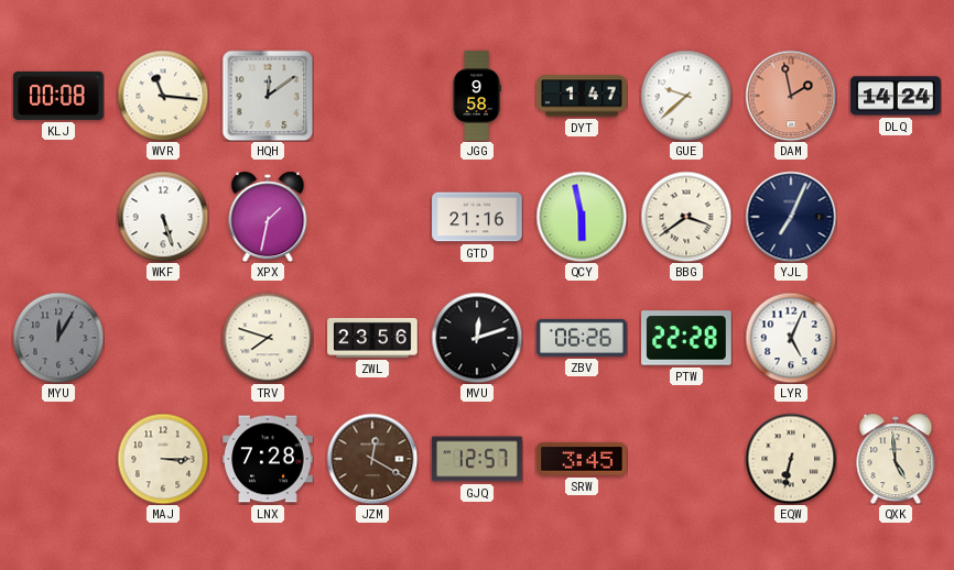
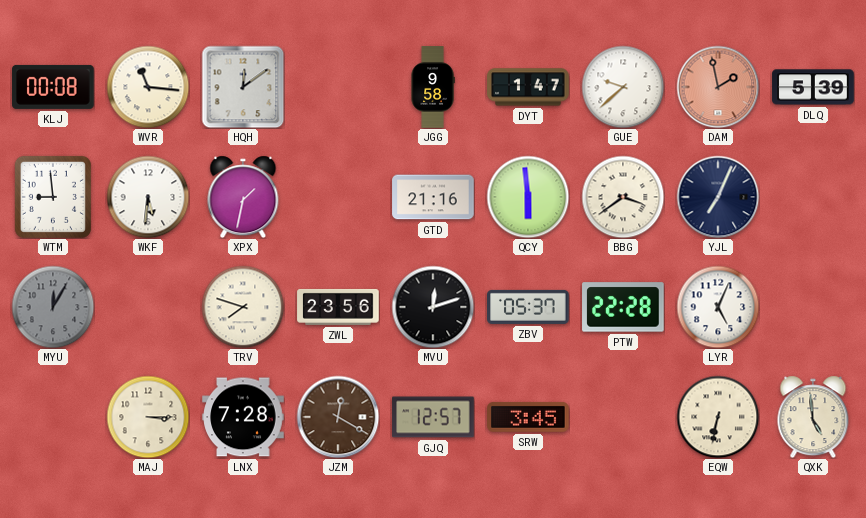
DLQ: 14:24 -> 5:39 (813, 87)
WTM: none -> 8:59 (53, 197)
WKF: 5:27 -> 5:31 (148, 197)
QCY: 5:58 -> 5:59 (528, 197)
ZBV: 06:26 -> 05:37 (528, 307)
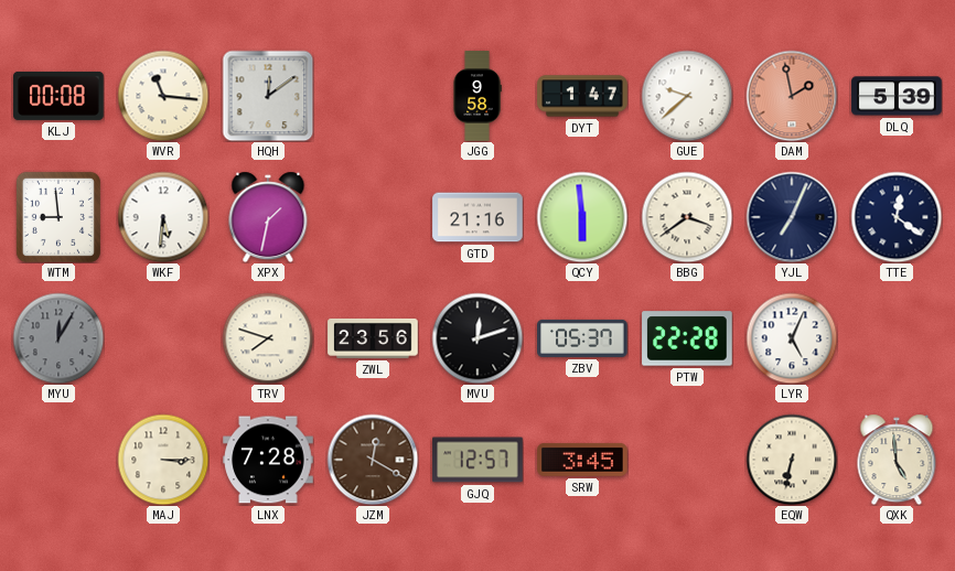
TTE: none -> 12:21 (897, 217)
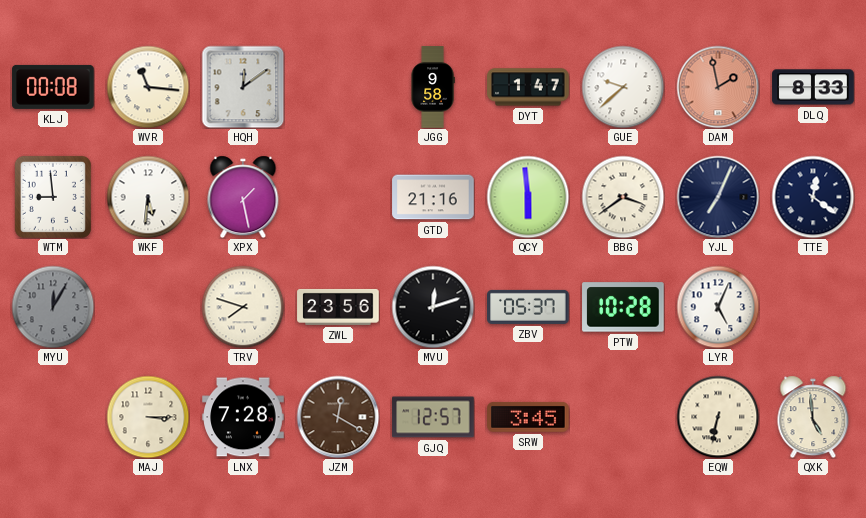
DLQ: 5:39 -> 8:33 (813, 87)
XPX: 1:32 -> 1:28 (243, 197)
PTW: 22:28 -> 10:28 (623, 307)
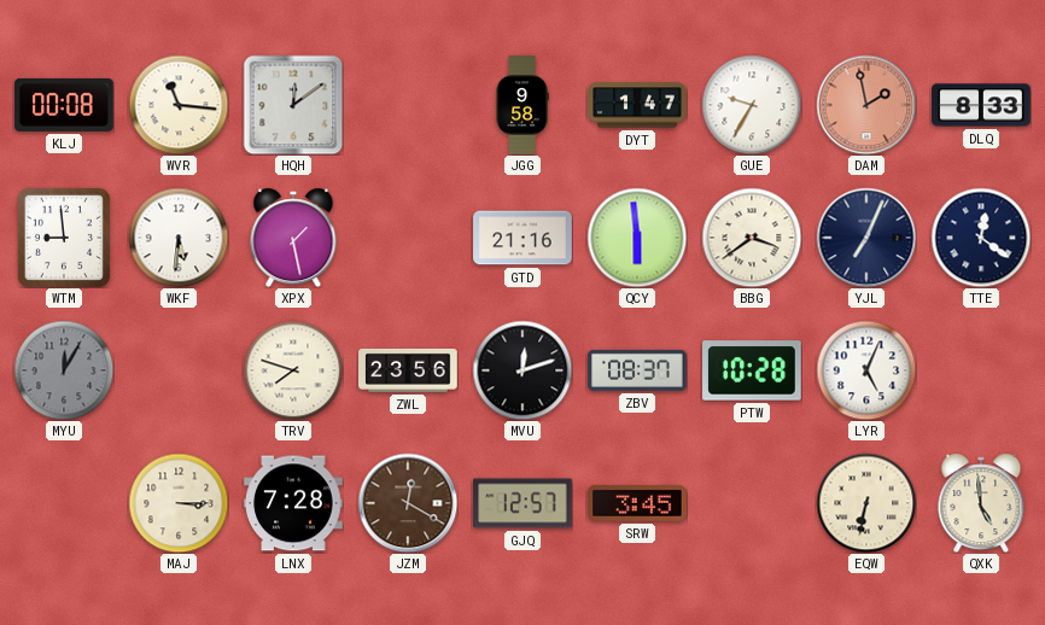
GUE: 9:38 -> 9:35 (752, 105)
ZBV: 05:37 -> 08:37 (637, 370)
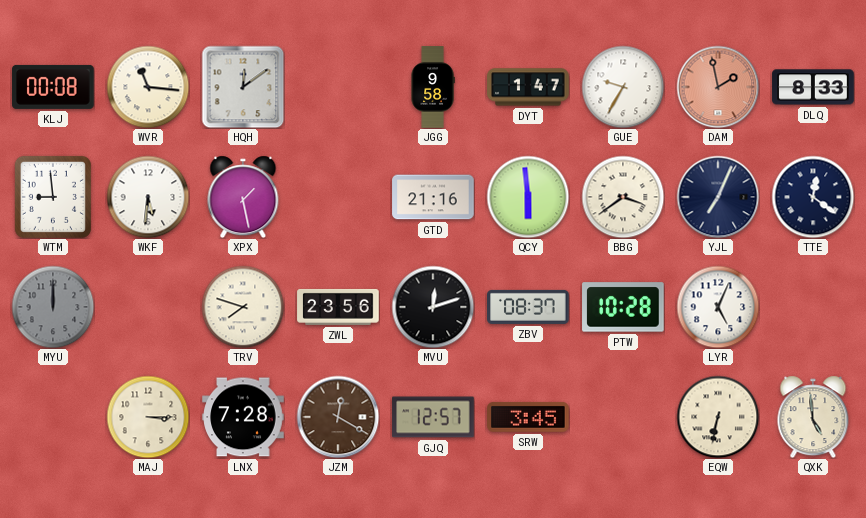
MYU: 12:05 -> 12:00 (53, 307)
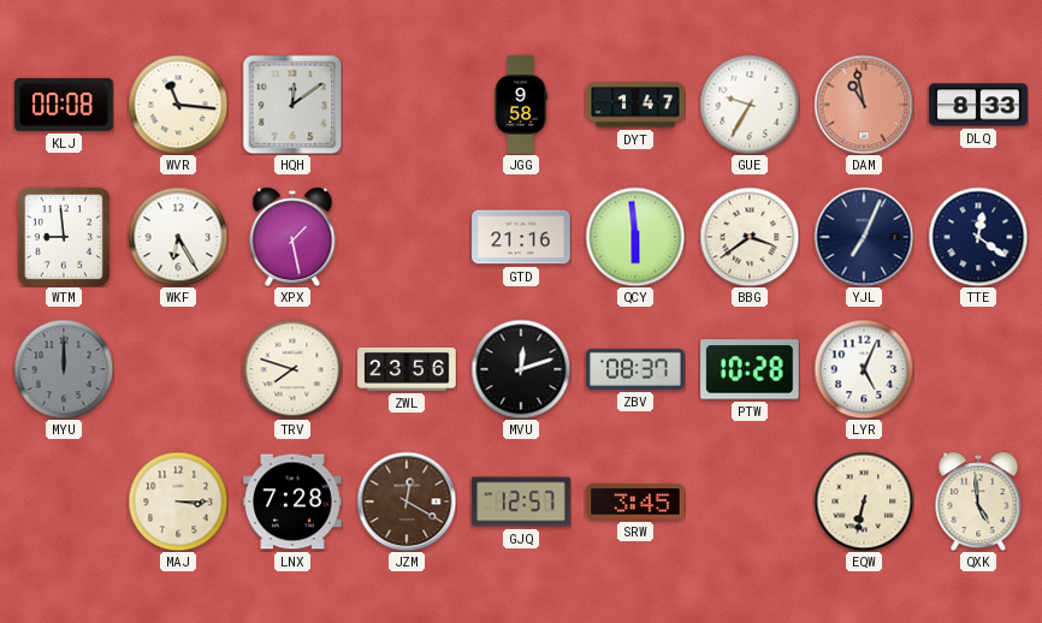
DAM: 1:58 -> 10:58 (864, 105)
WKF: 5:31 -> 6:25 (178, 237)
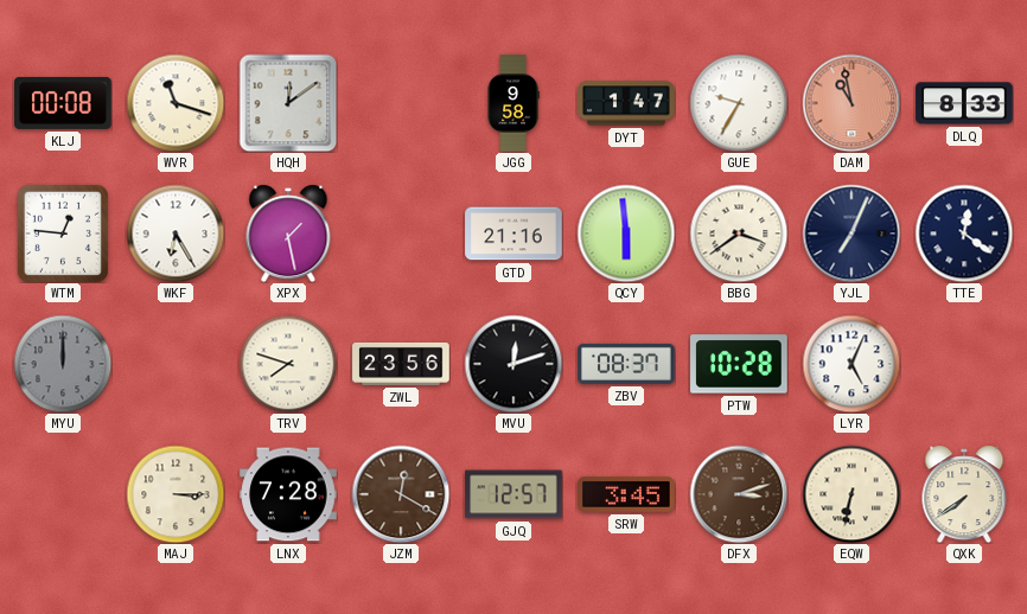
WVR: 11:16 -> 11:18 (176, 103)
WTM: 8:59 -> 12:46 (63, 234)
DFX: none -> 3:12 (739, 494)
QXK: 4:59 -> 7:39 (964, 494)
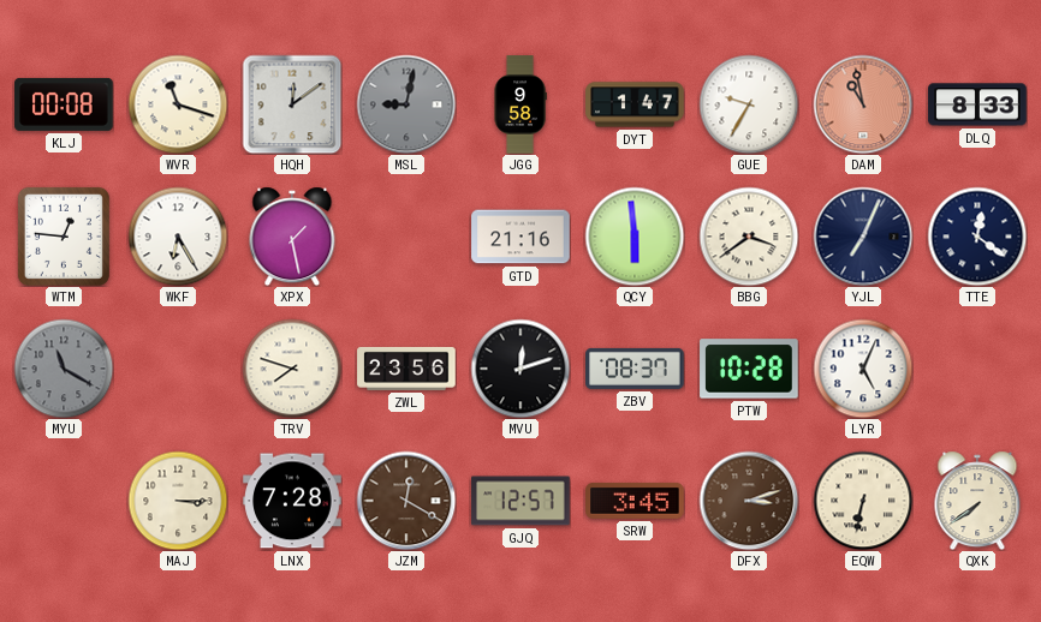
MSL: none -> 9:02 (406, 104)
MYU: 12:00 -> 11:20 (64, 369)
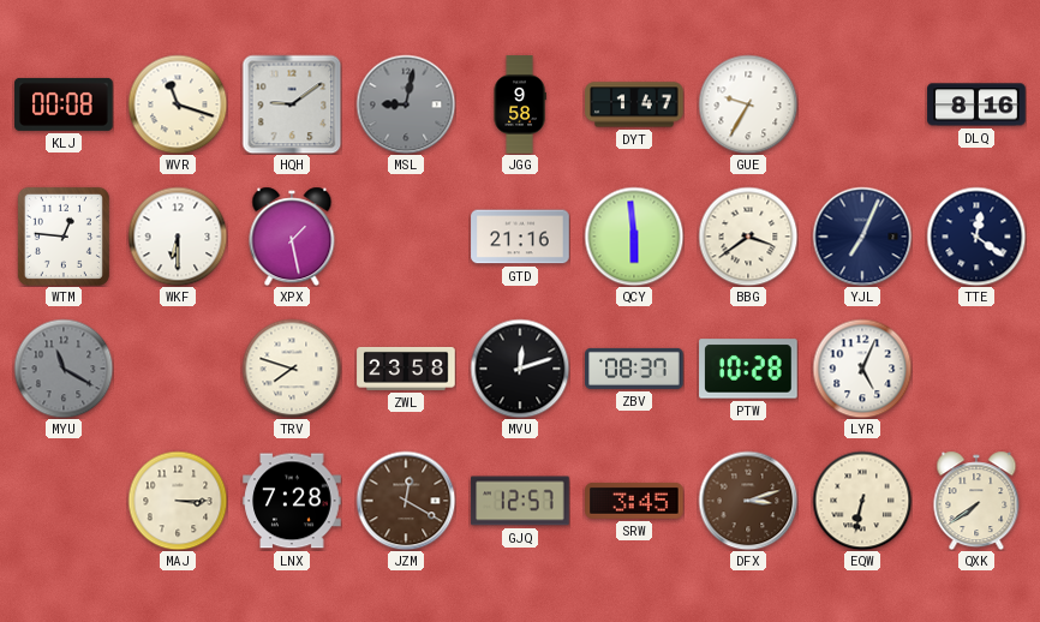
HQH: 12:09 -> 9:09 (292, 104)
DAM: 10:58 -> none (863, 104)
DLQ: 8:33 -> 8:16 (976, 104)
WKF: 6:25 -> 6:30 (178, 237)
ZWL: 23:56 -> 23:58 (406, 369)
